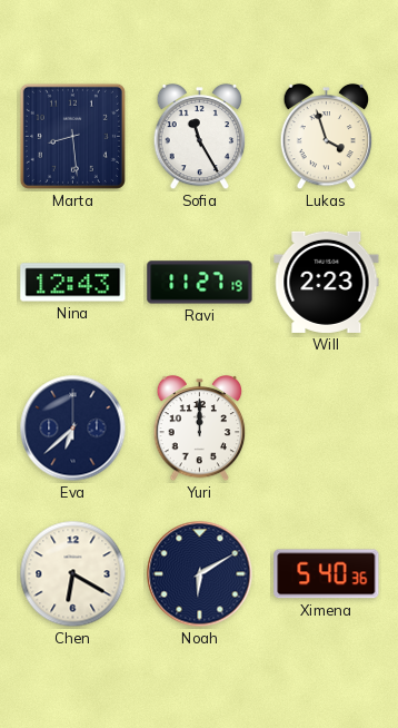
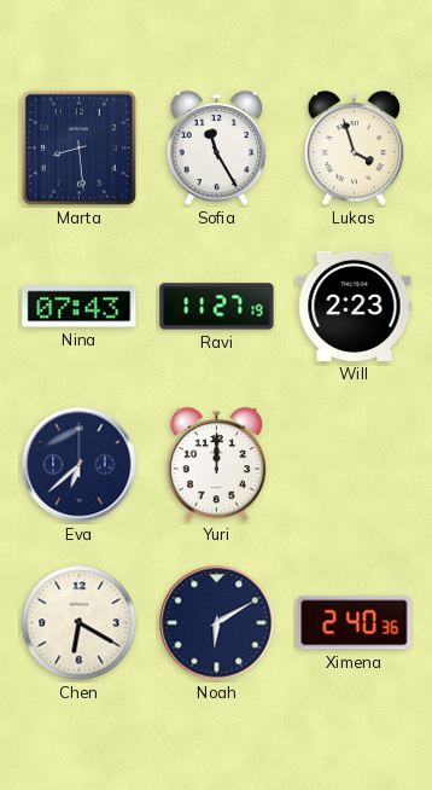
Nina: 12:43 -> 07:43 (80, 307)
Ximena: 5:40 -> 2:40 (355, 623)
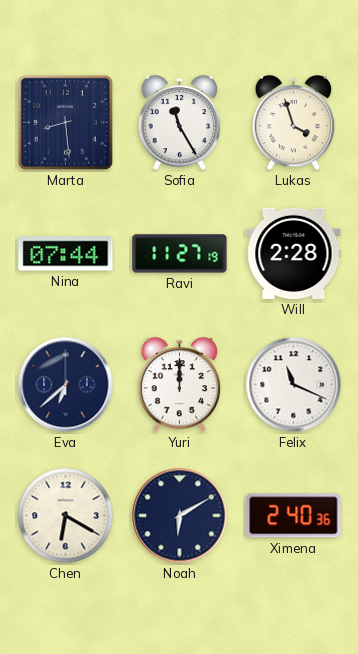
Nina: 07:43 -> 07:44 (66, 254)
Will: 2:23 -> 2:28 (294, 253)
Felix: none -> 11:19 (294, 385)
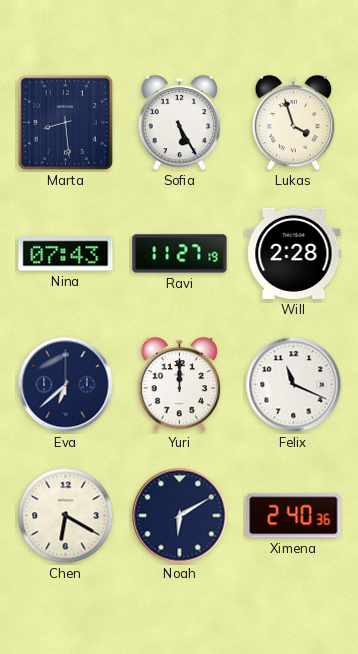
Sofia: 11:25 -> 5:25 (180, 123)
Nina: 07:44 -> 07:43 (66, 254)
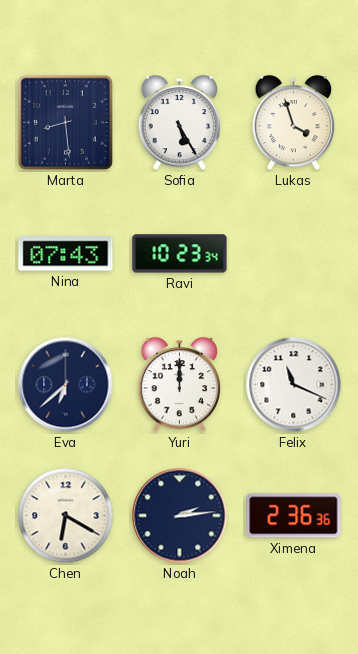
Ravi: 11:27 -> 10:23 (180, 254)
Will: 2:28 -> none (294, 253)
Noah: 6:10 -> 2:14 (180, 516)
Ximena: 2:40 -> 2:36 (294, 516)
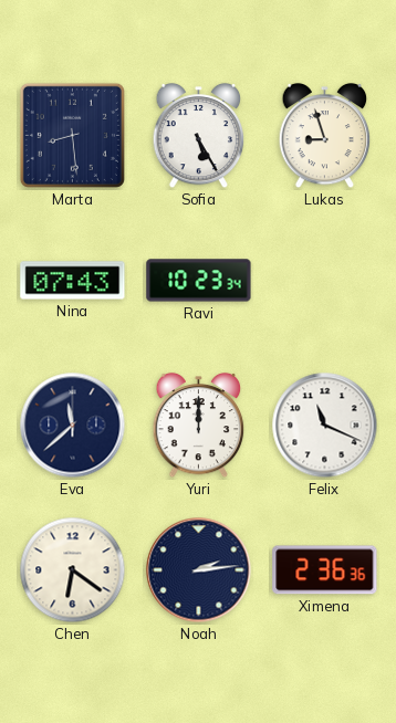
Lukas: 3:57 -> 8:57 (325, 136)
Eva: 6:38 -> 11:38 (73, 426)
Chen: 6:20 -> 6:21 (73, 570)
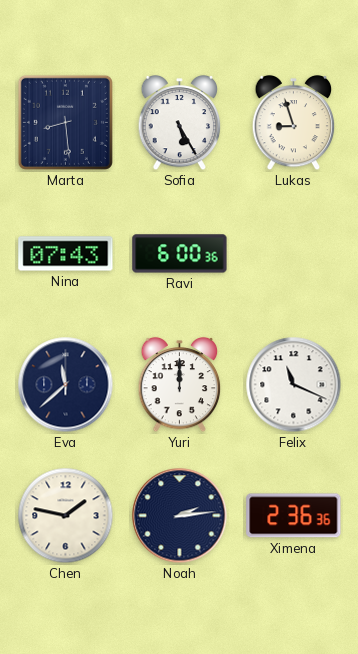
Ravi: 10:23 -> 6:00 (180, 254)
Chen: 6:21 -> 1:47 (66, 516)
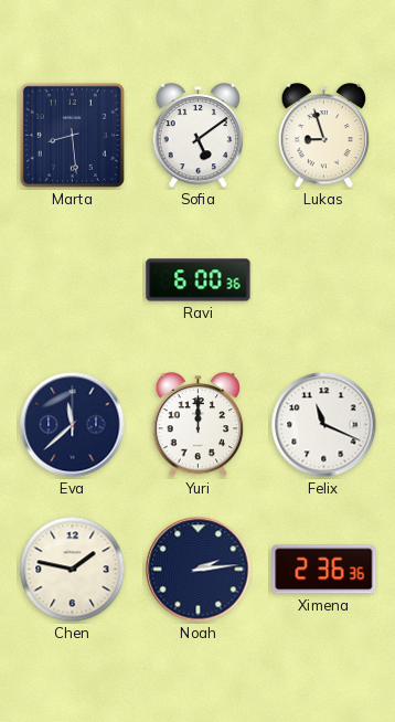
Sofia: 5:25 -> 5:09 (199, 136)
Nina: 07:43 -> none (66, 254)
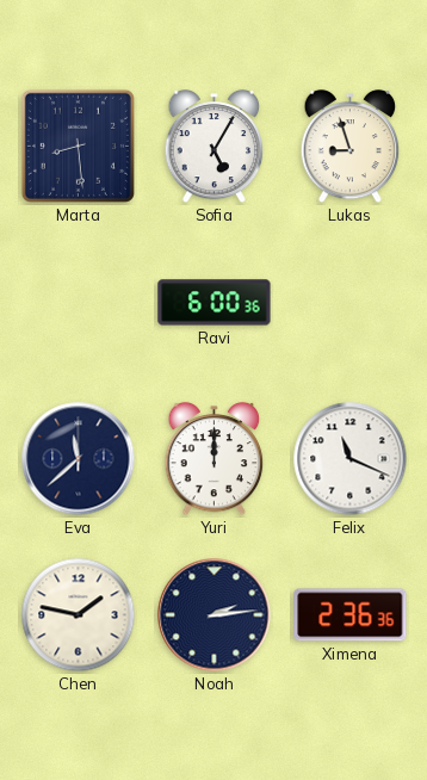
Sofia: 5:09 -> 5:05 (215, 147)
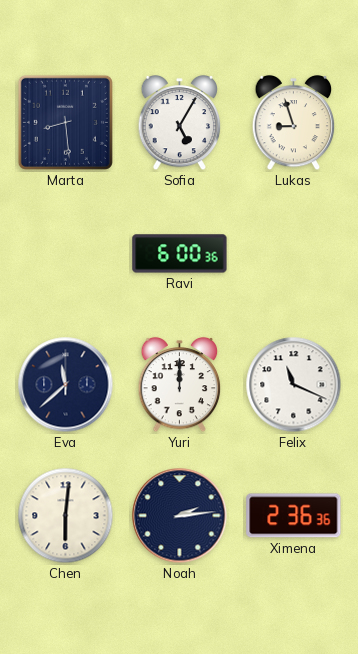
Chen: 1:47 -> 6:01 (66, 516)
